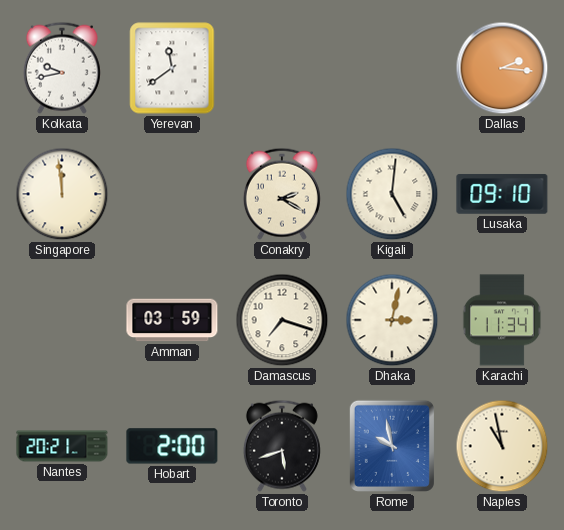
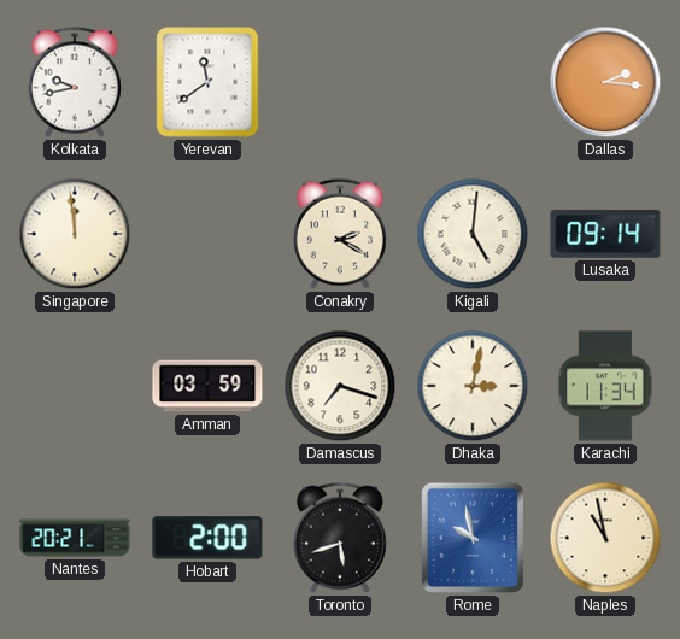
Lusaka: 09:10 -> 09:14 (605, 234)
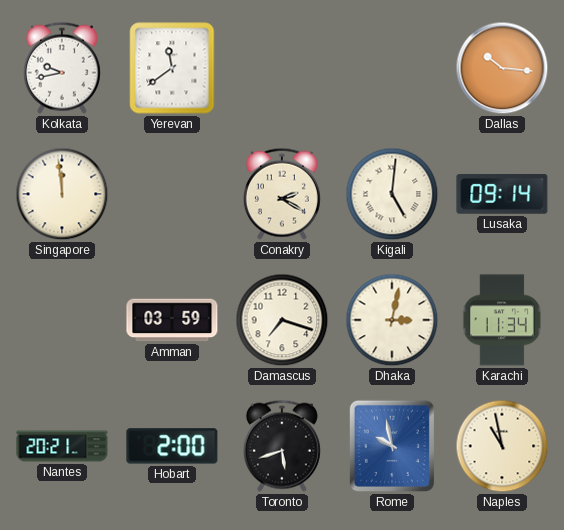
Dallas: 2:16 -> 10:16 (502, 68)
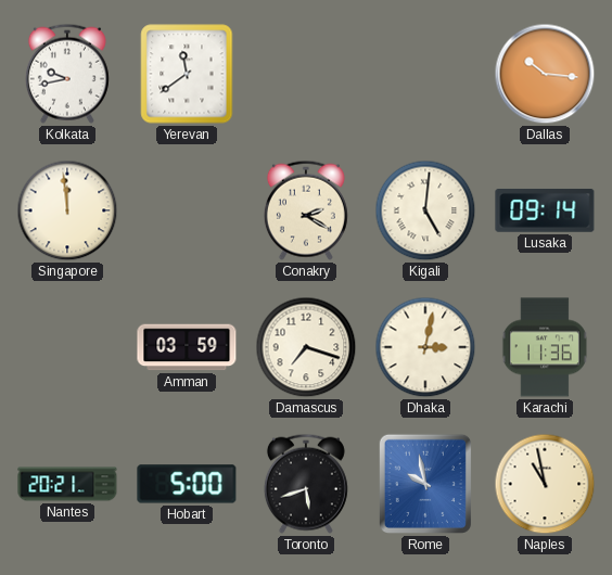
Karachi: 11:34 -> 11:36 (545, 347)
Hobart: 2:00 -> 5:00 (187, 484)
